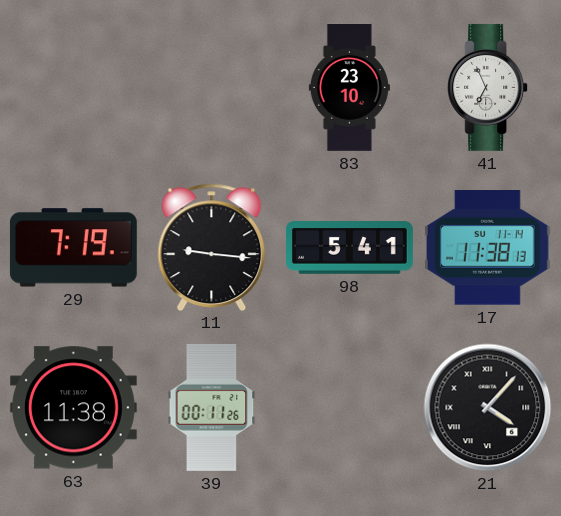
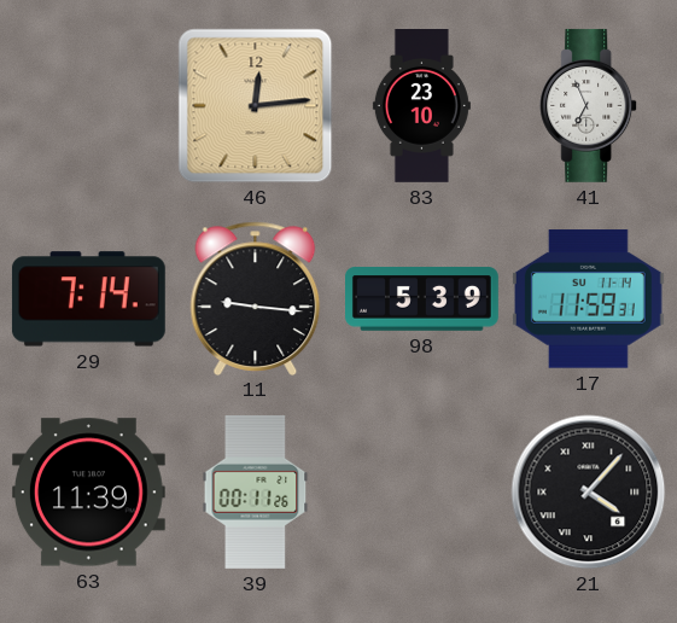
46: none -> 12:14 (256, 106)
29: 7:19 -> 7:14 (88, 299)
98: 5:41 -> 5:39 (422, 299)
17: 11:38 -> 11:59 (588, 299)
63: 11:38 -> 11:39 (88, 493)
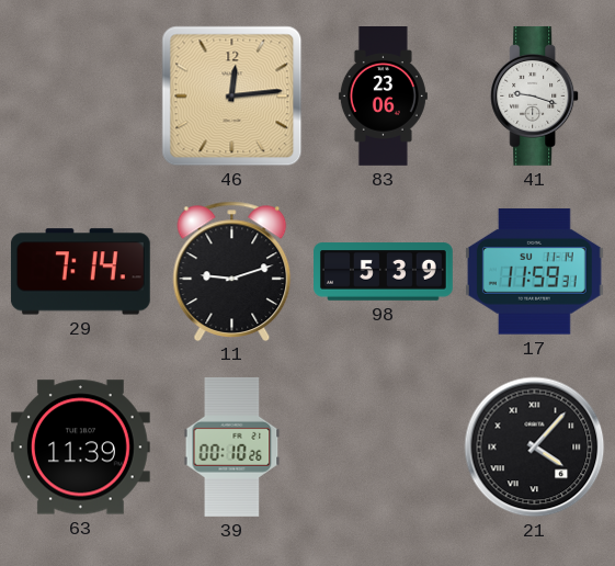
83: 23:10 -> 23:06 (383, 97)
41: 6:56 -> 9:18 (535, 95)
11: 9:16 -> 9:12 (232, 271)
39: 00:11 -> 00:10 (232, 446)
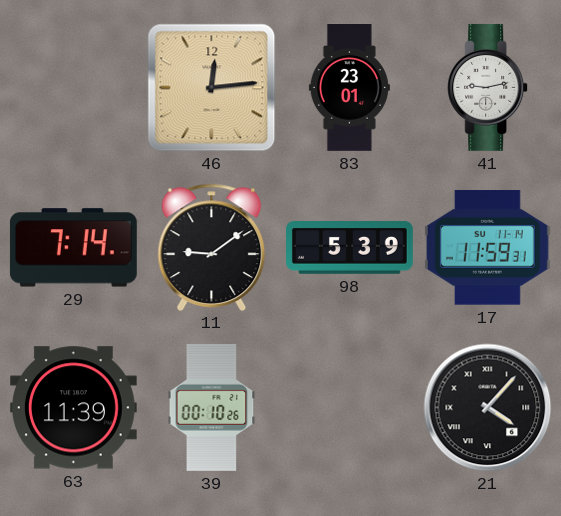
83: 23:06 -> 23:01 (349, 88)
41: 9:18 -> 9:13 (488, 87)
11: 9:12 -> 9:09 (212, 247)
